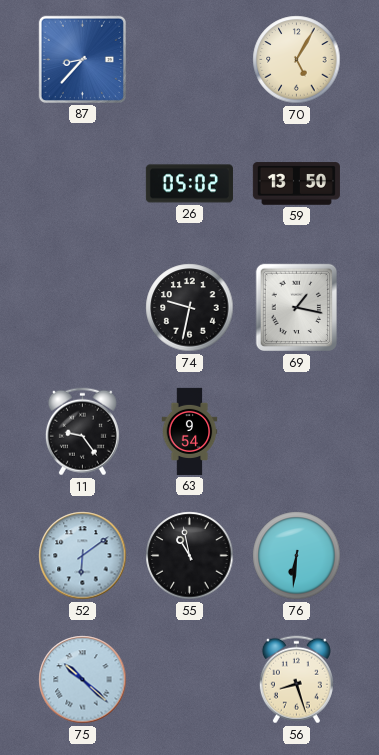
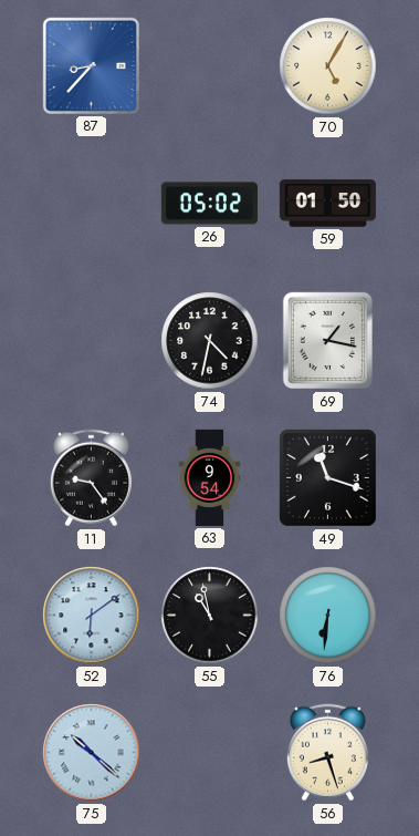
59: 13:50 -> 01:50 (327, 204)
74: 9:32 -> 4:32 (210, 341)
49: none -> 11:18 (328, 478)
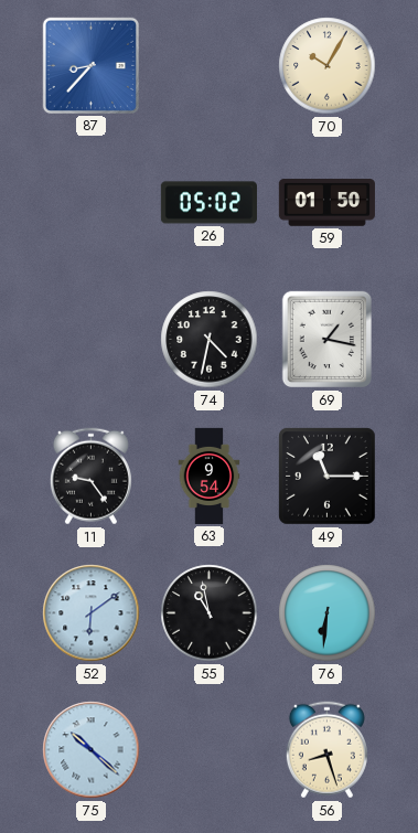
70: 5:05 -> 10:05 (328, 66)
49: 11:18 -> 11:15 (328, 477)
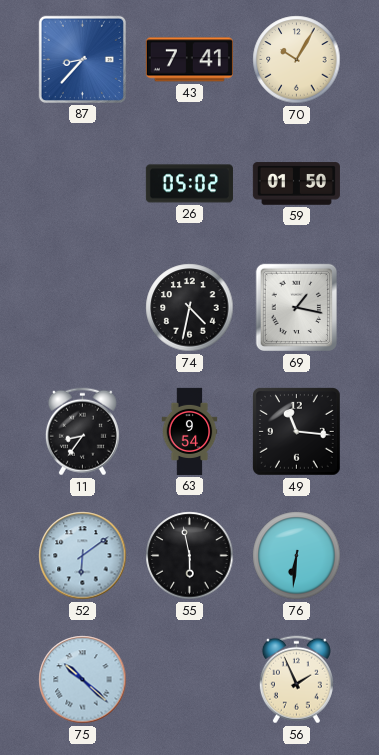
43: none -> 7:41 (189, 60)
11: 9:24 -> 8:36 (82, 432)
49: 11:15 -> 11:16 (297, 432)
55: 10:58 -> 5:58 (190, 556)
56: 8:27 -> 1:56 (296, 680)
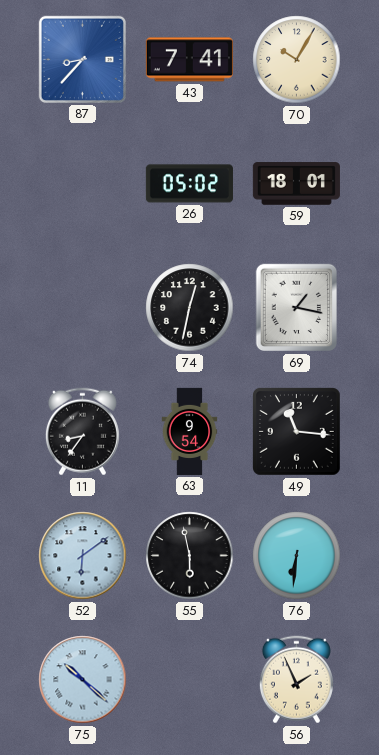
59: 01:50 -> 18:01 (296, 184)
74: 4:32 -> 12:32 (190, 308)
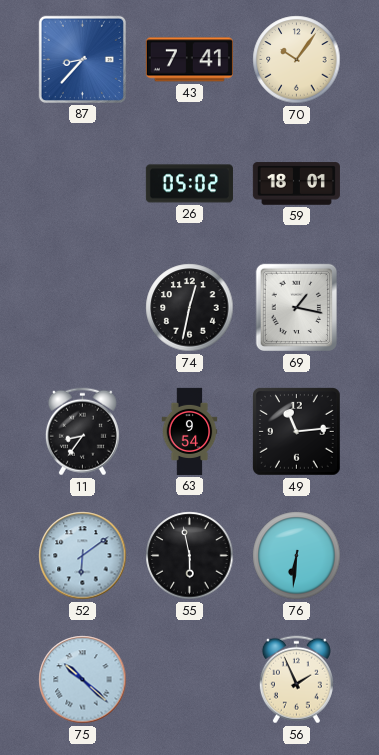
70: 10:05 -> 10:06 (297, 60)
49: 11:16 -> 11:14 (297, 432)
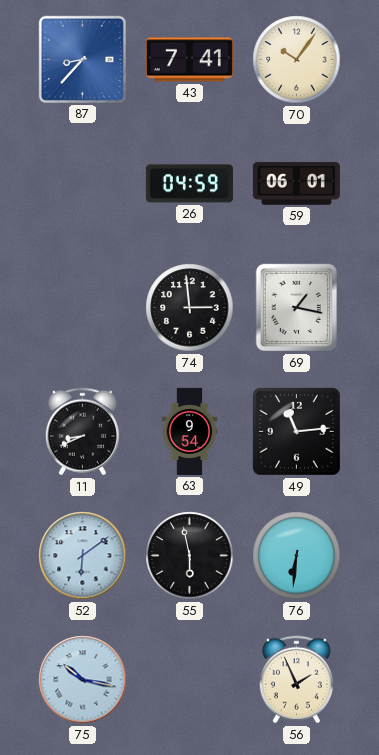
26: 05:02 -> 04:59 (189, 184)
59: 18:01 -> 06:01 (296, 184)
74: 12:32 -> 2:59 (190, 308)
11: 8:36 -> 8:41 (82, 432)
75: 10:22 -> 10:17 (83, 680)
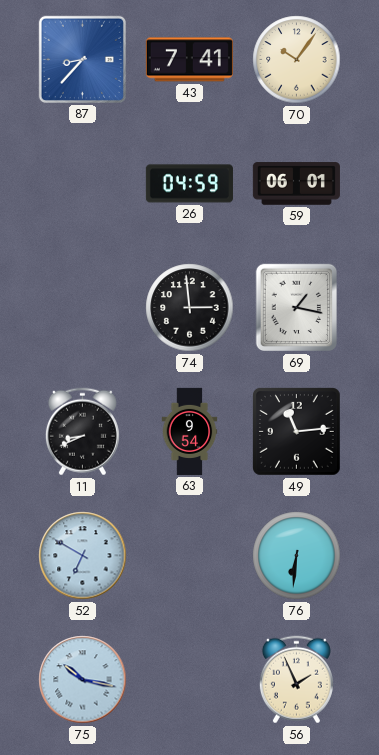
52: 6:09 -> 6:50 (83, 556)
55: 5:58 -> none (190, 556)
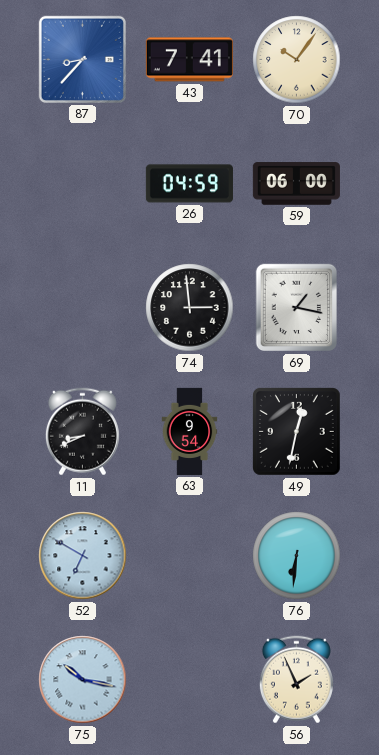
59: 06:01 -> 06:00 (296, 184)
49: 11:14 -> 12:32 (297, 432)
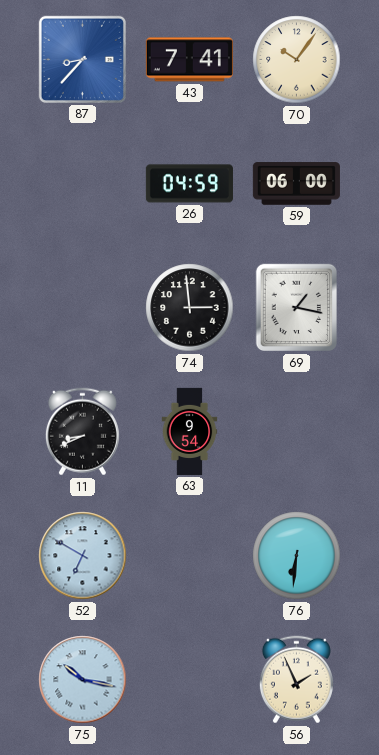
49: 12:32 -> none (297, 432)
